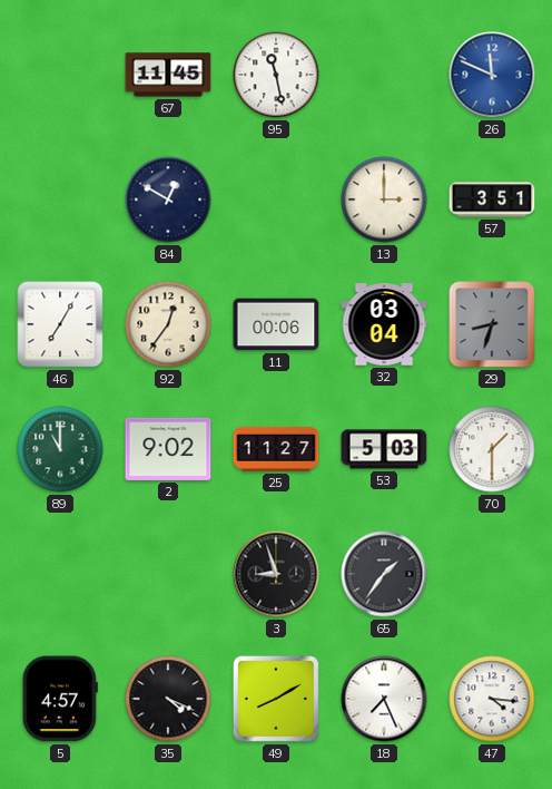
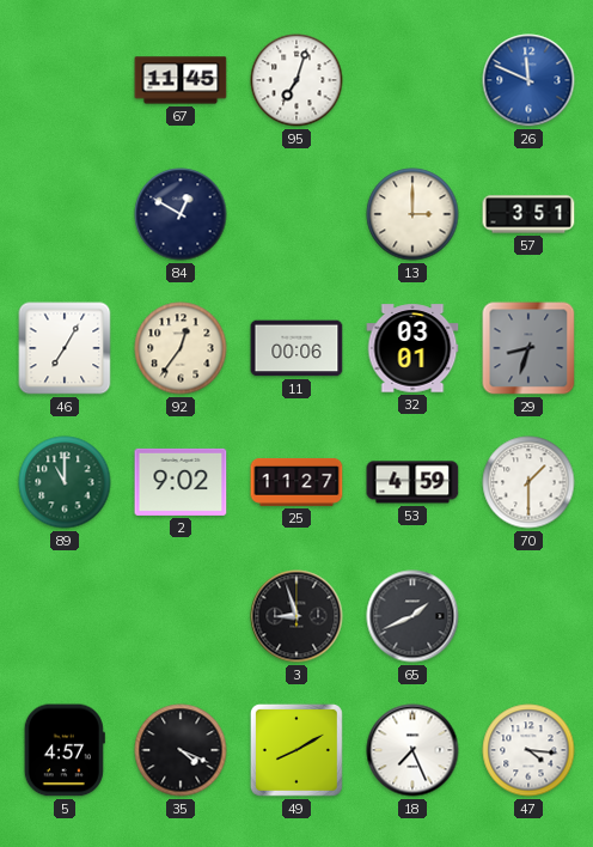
95: 11:28 -> 7:03 (296, 80)
32: 03:04 -> 03:01 (412, 348)
53: 5:03 -> 4:59 (412, 482)
65: 1:36 -> 1:41 (412, 616)
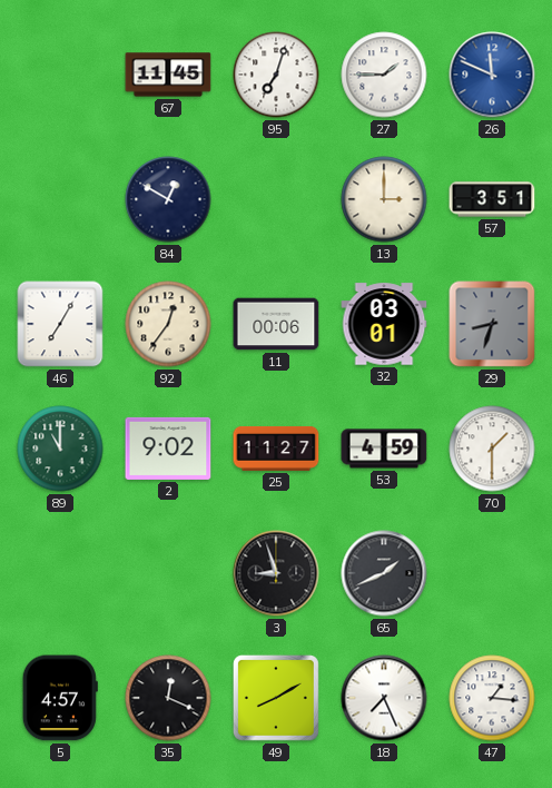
27: none -> 1:45 (384, 75)
35: 4:19 -> 12:19 (168, 698)
47: 4:16 -> 1:16 (492, 698)
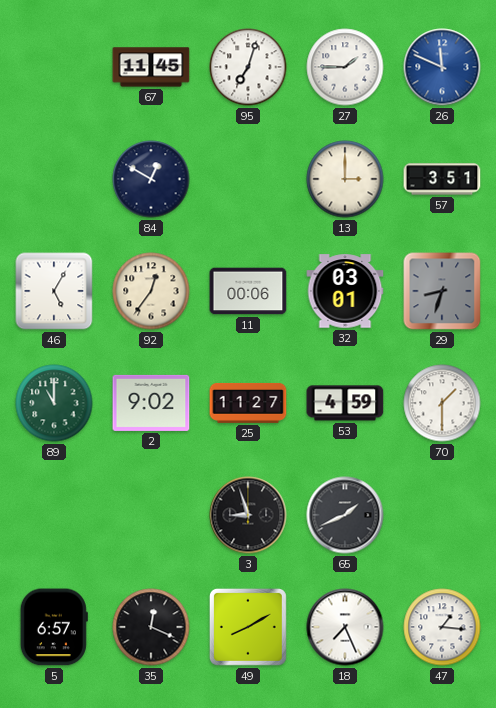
46: 7:05 -> 5:05 (54, 291)
5: 4:57 -> 6:57 (54, 627)
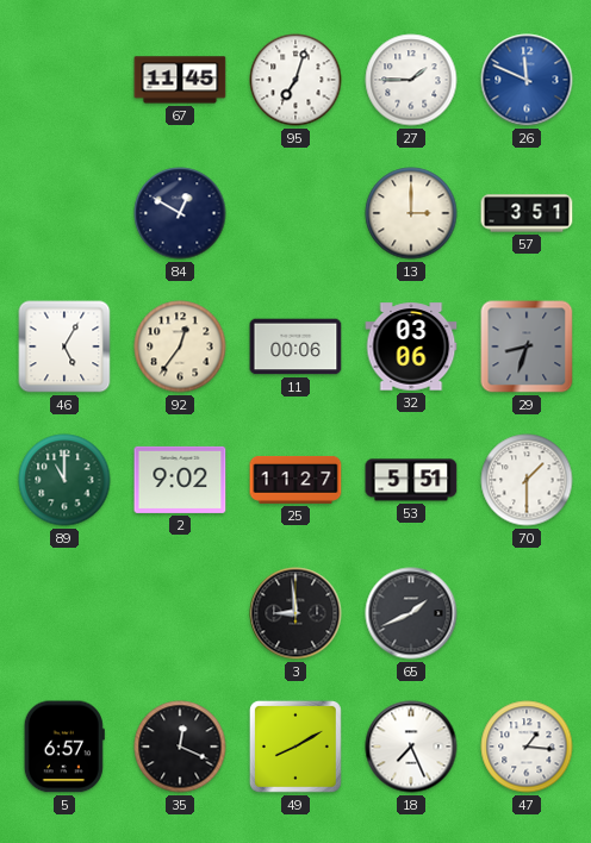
32: 03:01 -> 03:06 (411, 346)
53: 4:59 -> 5:51 (411, 480)
3: 8:57 -> 8:59 (295, 613)
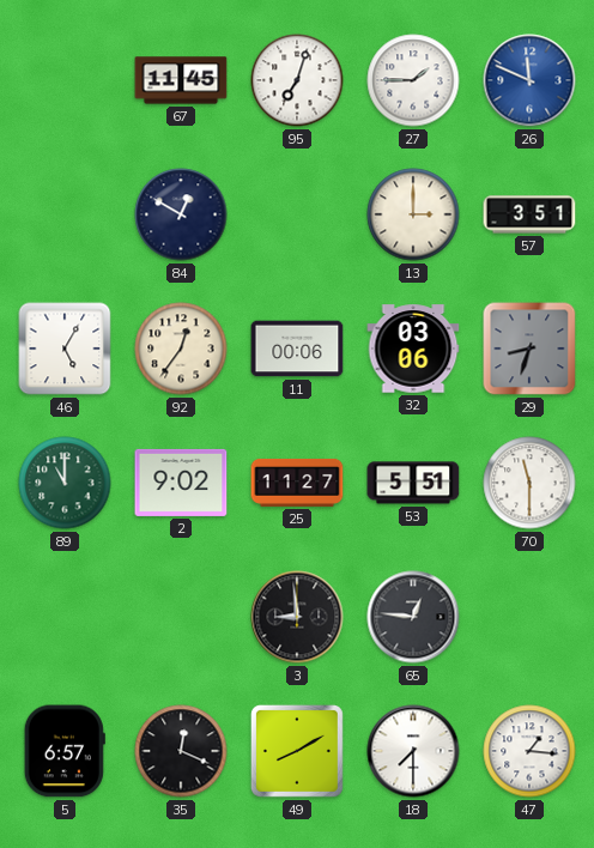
70: 1:30 -> 11:30 (529, 483)
65: 1:41 -> 12:46 (413, 617)
18: 7:26 -> 7:30 (413, 751)
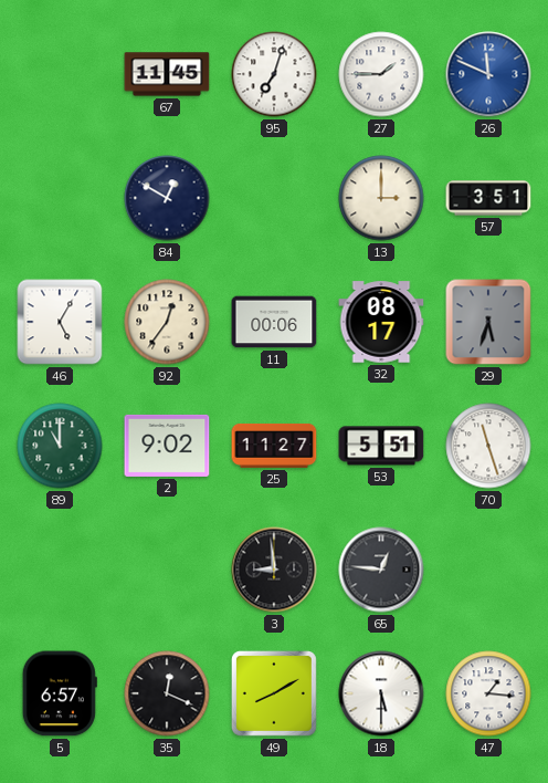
32: 03:06 -> 08:17 (381, 322)
29: 8:33 -> 5:33 (488, 322)
70: 11:30 -> 11:27 (488, 446)
18: 7:30 -> 5:30 (381, 693)
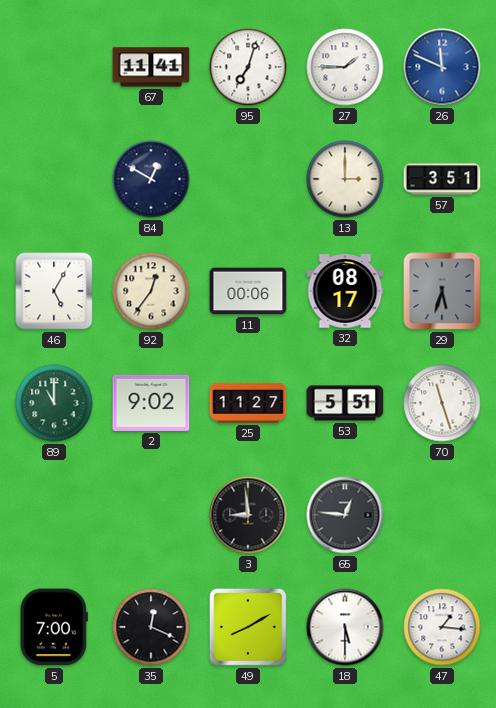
67: 11:45 -> 11:41 (151, 67)
5: 6:57 -> 7:00 (54, 627)
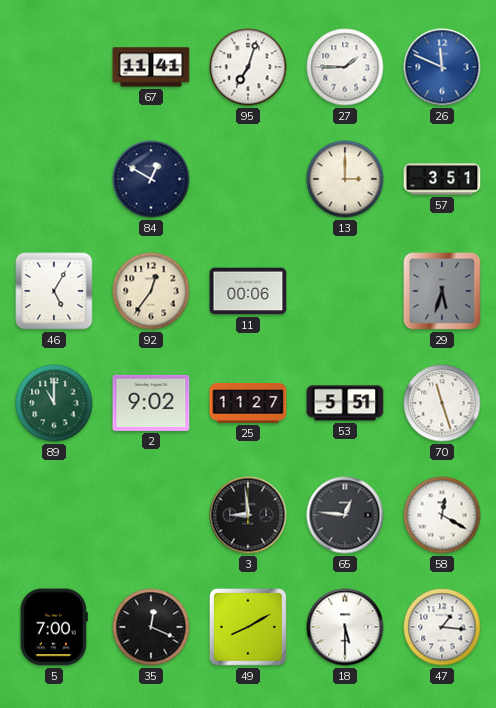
32: 08:17 -> none (345, 291)
58: none -> 12:20 (442, 515)
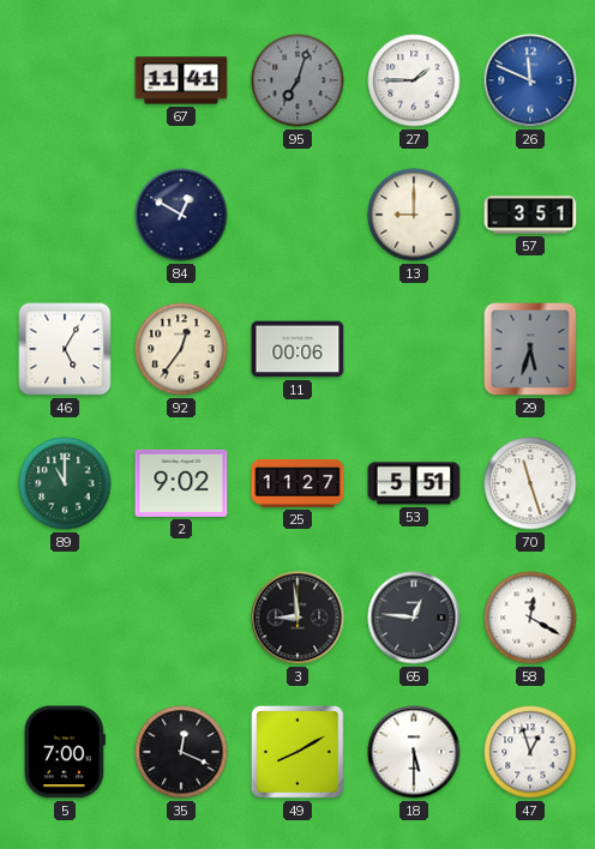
95 dial: white -> grey (297, 80)
13: 3:00 -> 9:00 (414, 215)
47: 1:16 -> 12:57 (530, 752)
